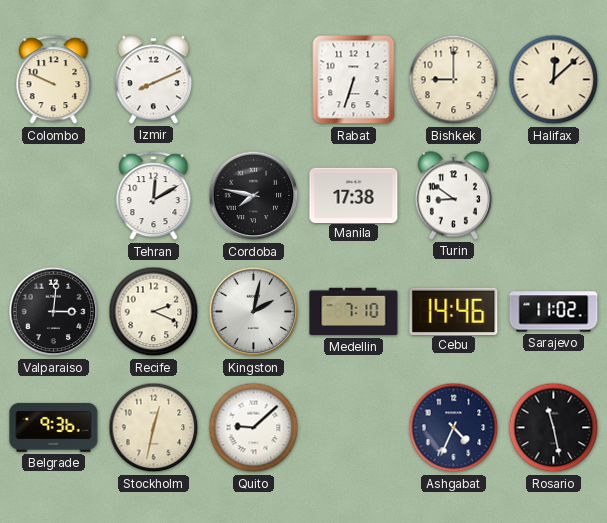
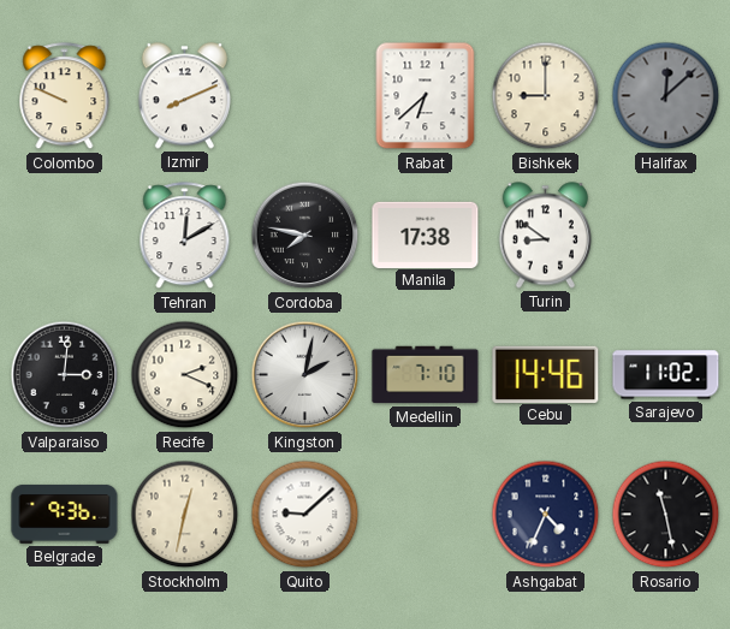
Rabat: 6:33 -> 6:38 (426, 96)
Halifax dial: cream -> grey (666, 96)
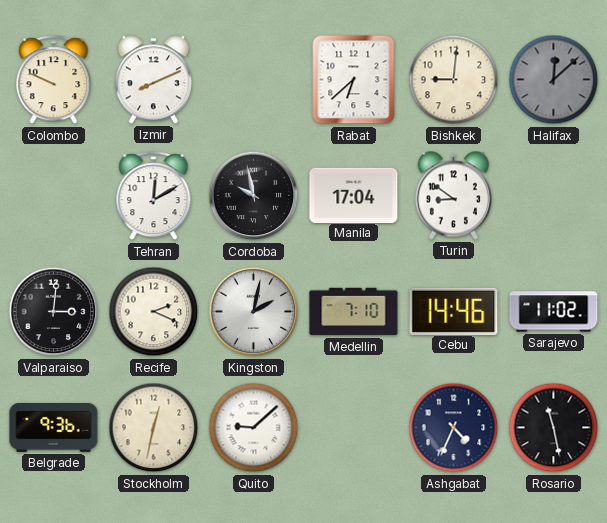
Bishkek: 9:00 -> 9:01 (454, 80)
Cordoba: 7:47 -> 9:58 (254, 196)
Manila: 17:38 -> 17:04 (354, 195)
